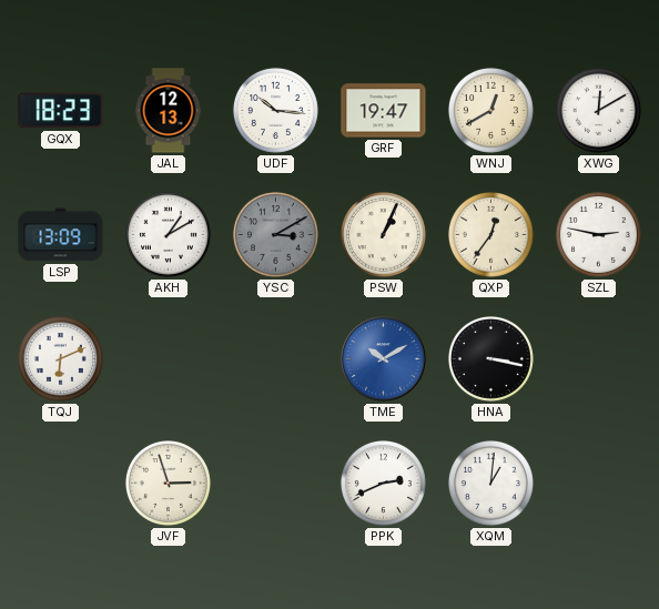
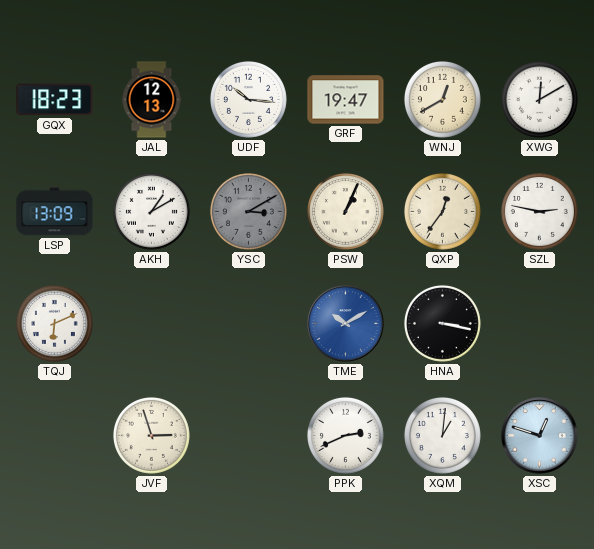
XSC: none -> 12:48 (540, 436)
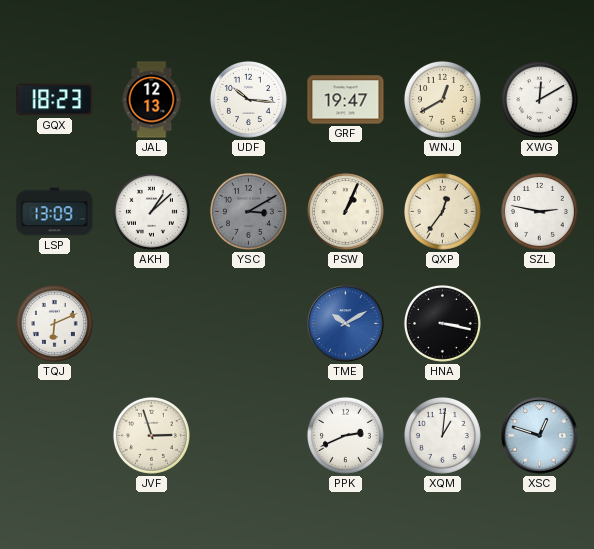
AKH: 1:10 -> 1:08 (151, 211)
